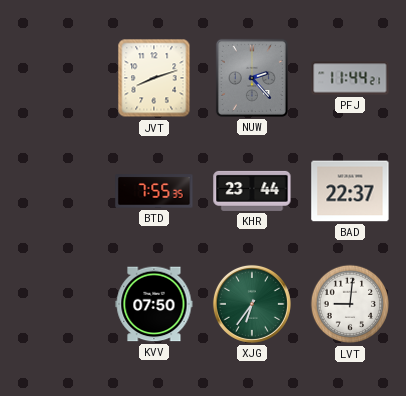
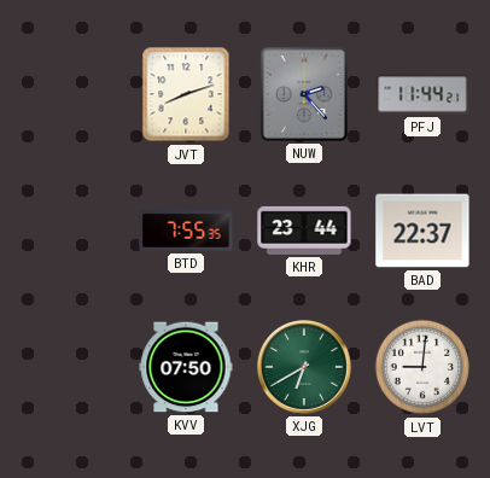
XJG: 6:36 -> 6:40 (304, 367)
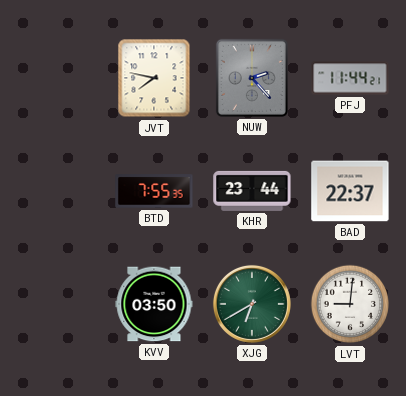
JVT: 8:12 -> 7:47 (154, 78)
KVV: 07:50 -> 03:50 (154, 304)
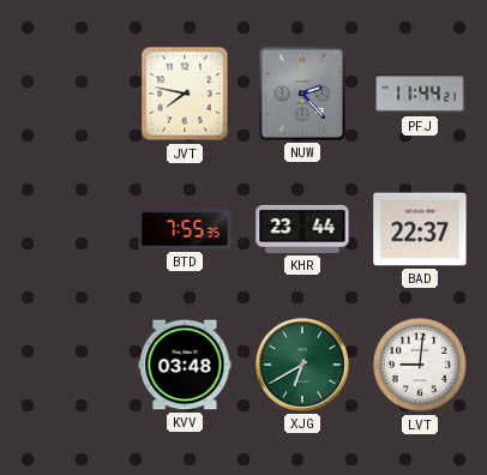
KVV: 03:50 -> 03:48 (185, 365)
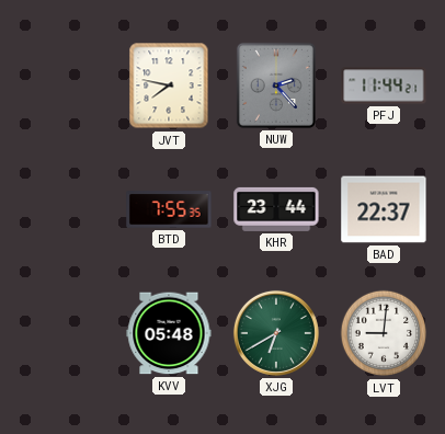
KVV: 03:48 -> 05:48 (169, 333)
